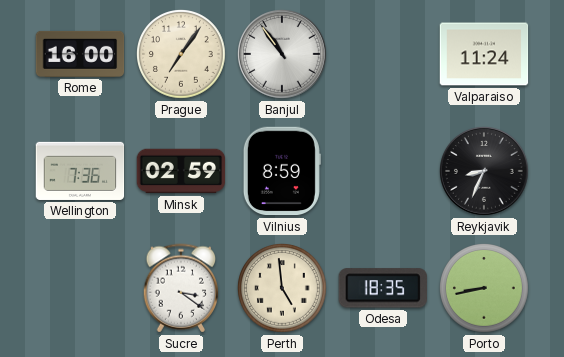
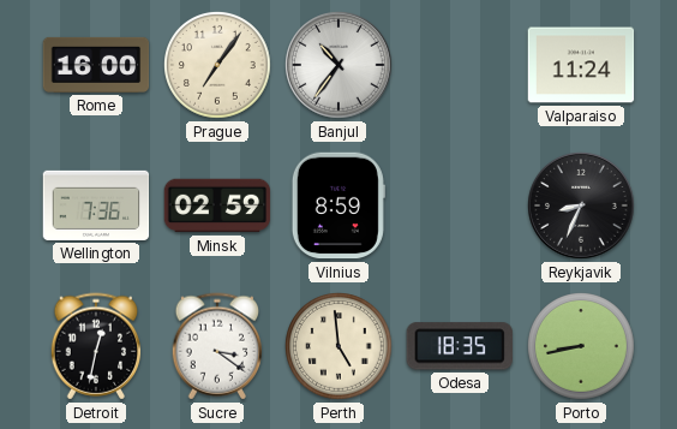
Banjul: 10:54 -> 10:36 (340, 66)
Detroit: none -> 12:32 (96, 346)
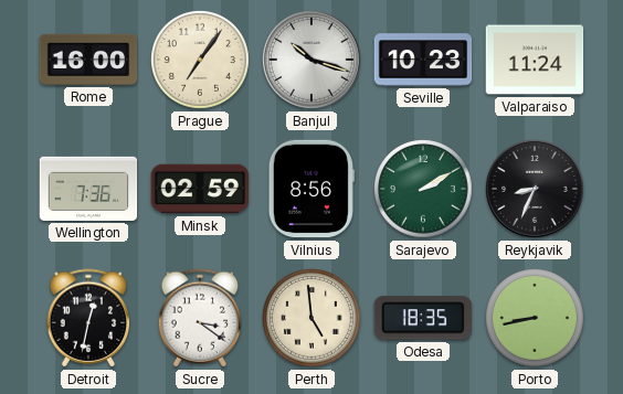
Banjul: 10:36 -> 10:18 (313, 61)
Seville: none -> 10:23 (423, 60)
Vilnius: 8:59 -> 8:56 (311, 189)
Sarajevo: none -> 2:10 (424, 190)
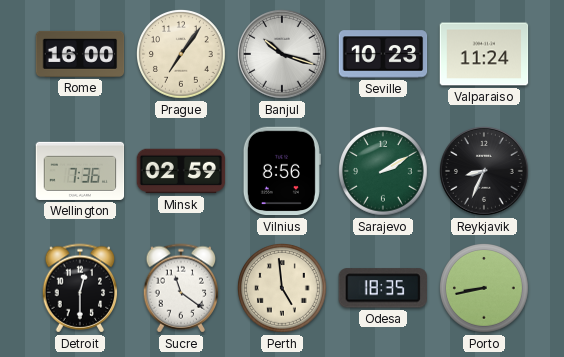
Detroit: 12:32 -> 12:30 (80, 288)
Sucre: 3:21 -> 11:21 (181, 288)
